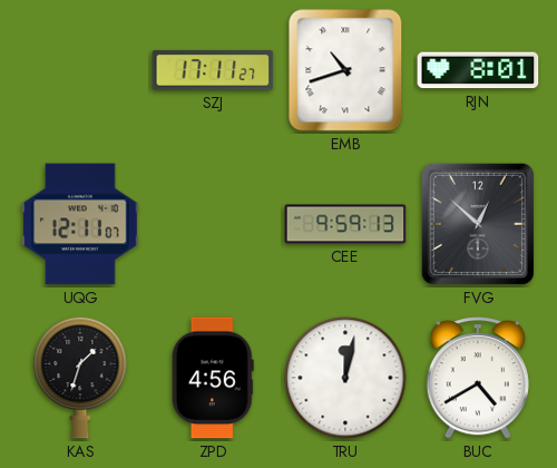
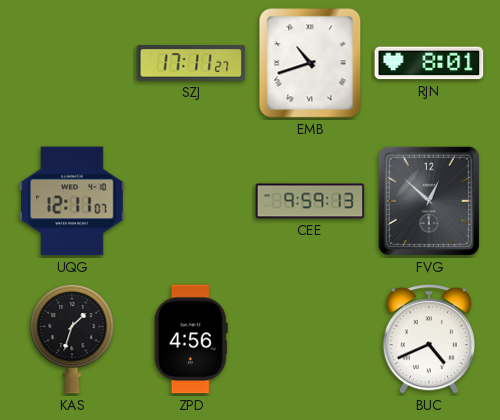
TRU: 12:02 -> none (345, 378)
BUC: 4:40 -> 4:41 (429, 339)
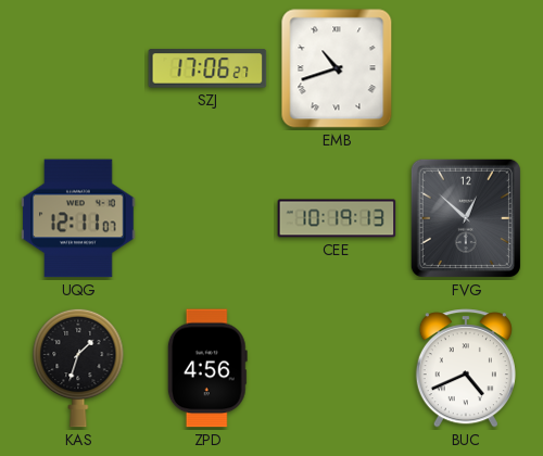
SZJ: 17:11 -> 17:06 (207, 68)
RJN: 8:01 -> none (429, 63)
CEE: 9:59 -> 10:19 (337, 218)
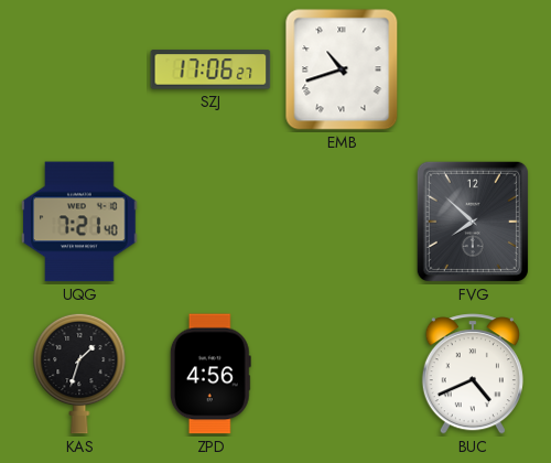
UQG: 12:11 -> 7:21 (79, 222)
CEE: 10:19 -> none (337, 218)
FVG: 12:52 -> 7:52 (473, 222)
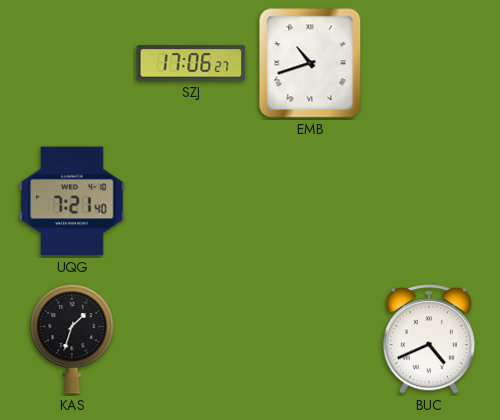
FVG: 7:52 -> none (473, 222)
ZPD: 4:56 -> none (210, 374)
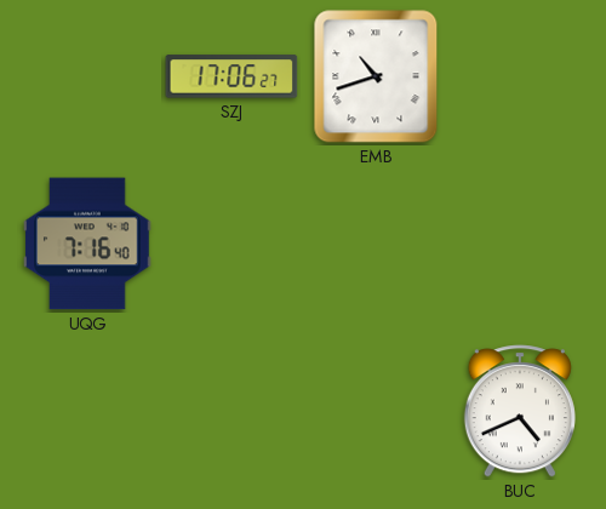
UQG: 7:21 -> 7:16 (87, 244)
KAS: 1:33 -> none (72, 339)
